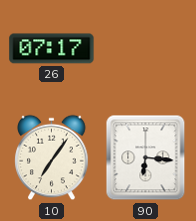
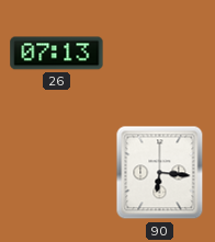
26: 07:17 -> 07:13 (57, 54)
10: 7:06 -> none (52, 158)
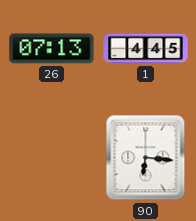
1: none -> 4:45 (146, 49)
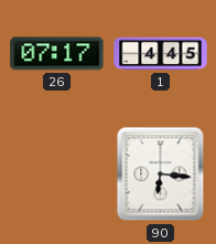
26: 07:13 -> 07:17 (57, 54)
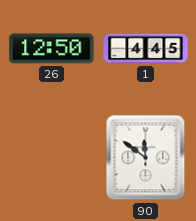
26: 07:17 -> 12:50 (52, 49)
90: 6:16 -> 11:51 (146, 158)
